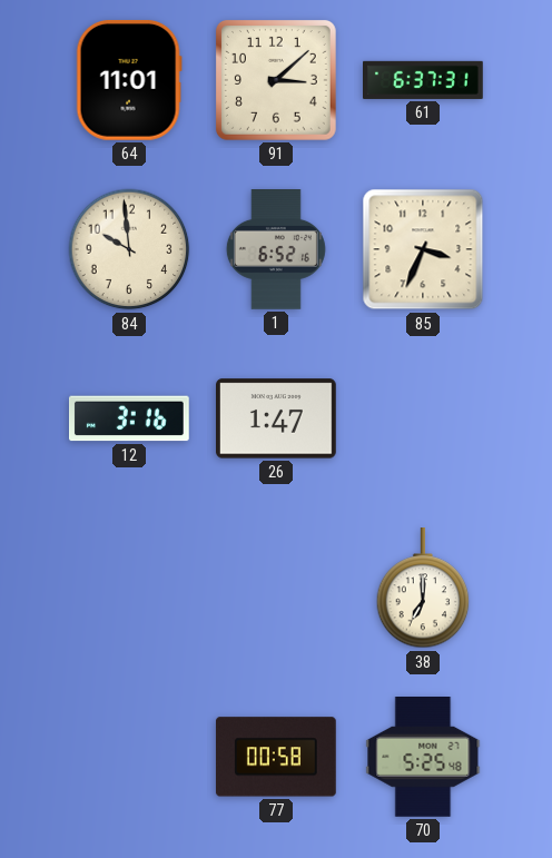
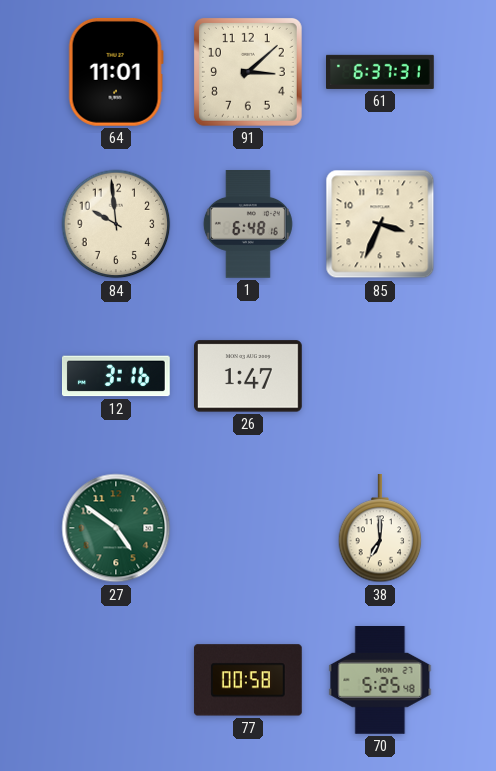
1: 6:52 -> 6:48 (248, 225)
27: none -> 4:51 (116, 528)
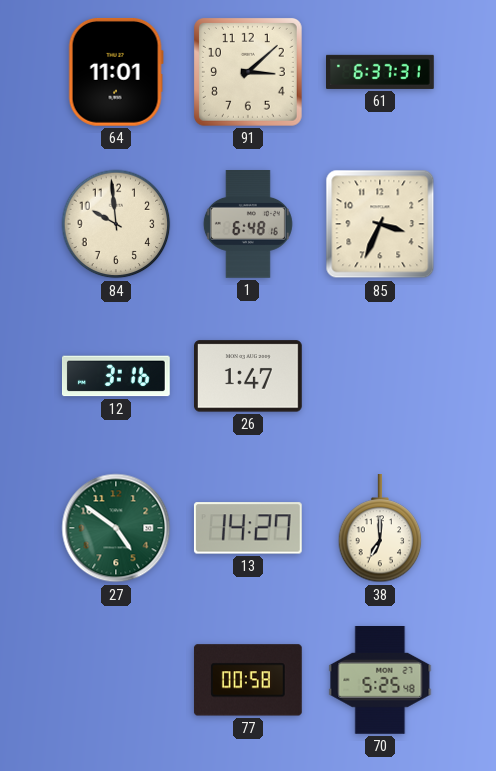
13: none -> 14:27 (248, 528)
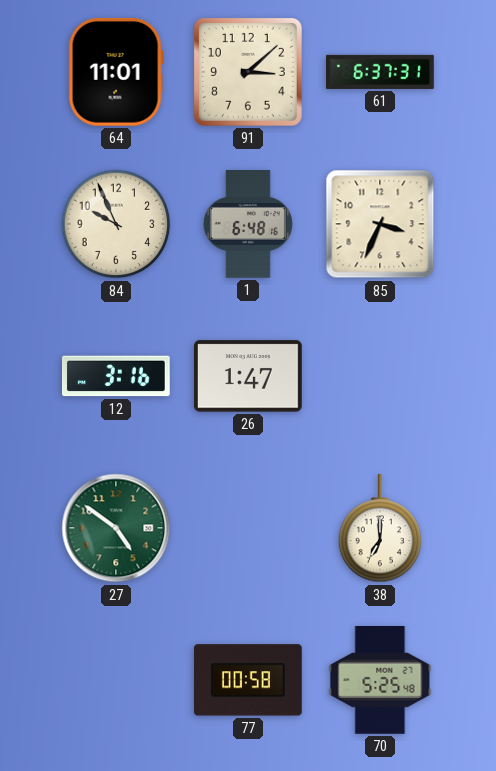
84: 9:59 -> 9:56 (116, 224)
13: 14:27 -> none (248, 528)
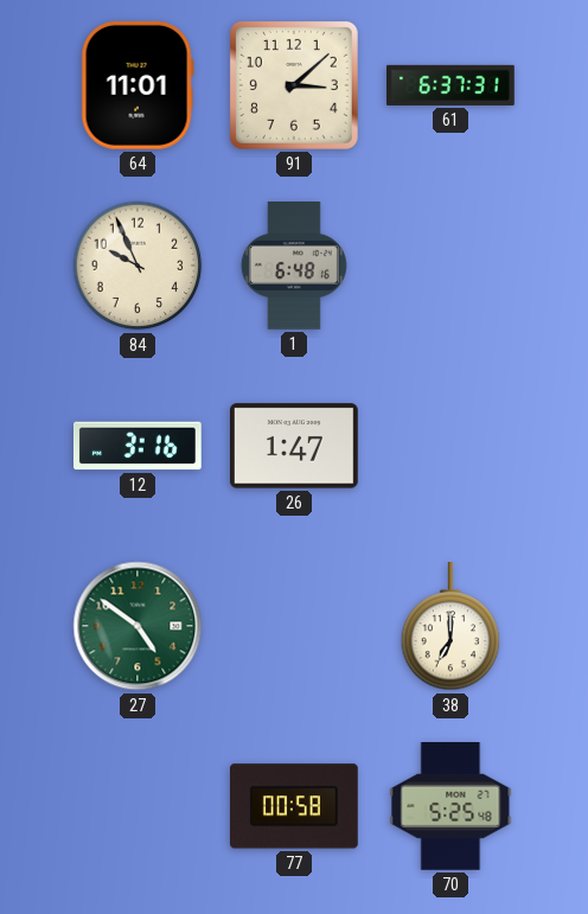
85: 3:34 -> none (380, 224)
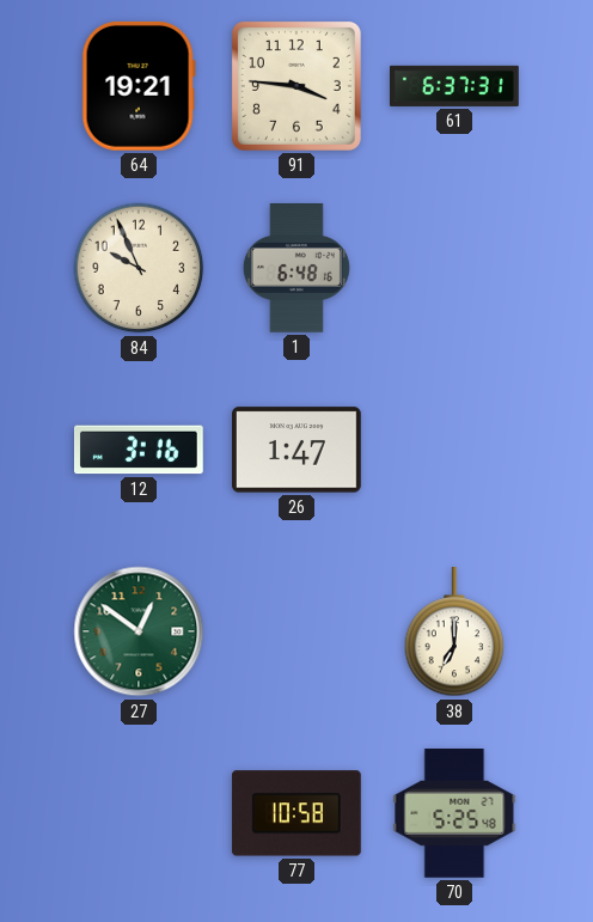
64: 11:01 -> 19:21 (139, 86)
91: 3:08 -> 3:46 (296, 86)
27: 4:51 -> 12:51 (139, 631)
77: 00:58 -> 10:58 (296, 813)
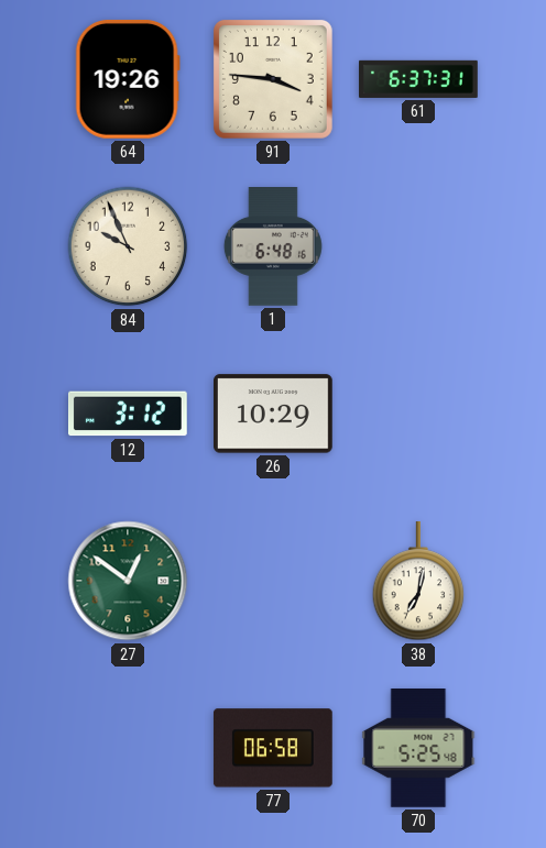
64: 19:21 -> 19:26 (128, 79)
12: 3:16 -> 3:12 (129, 414)
26: 1:47 -> 10:29 (274, 414)
38: 7:00 -> 7:02 (418, 582)
77: 10:58 -> 06:58 (273, 748)
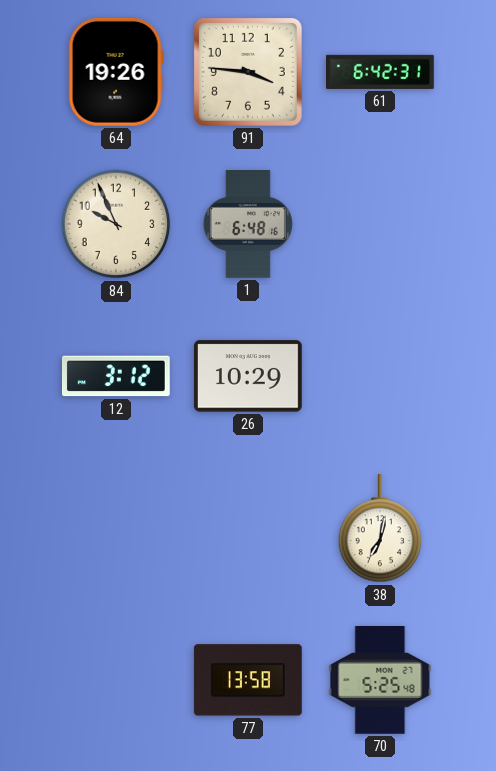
61: 6:37 -> 6:42 (381, 72)
27: 12:51 -> none (128, 581)
77: 06:58 -> 13:58 (248, 680)
